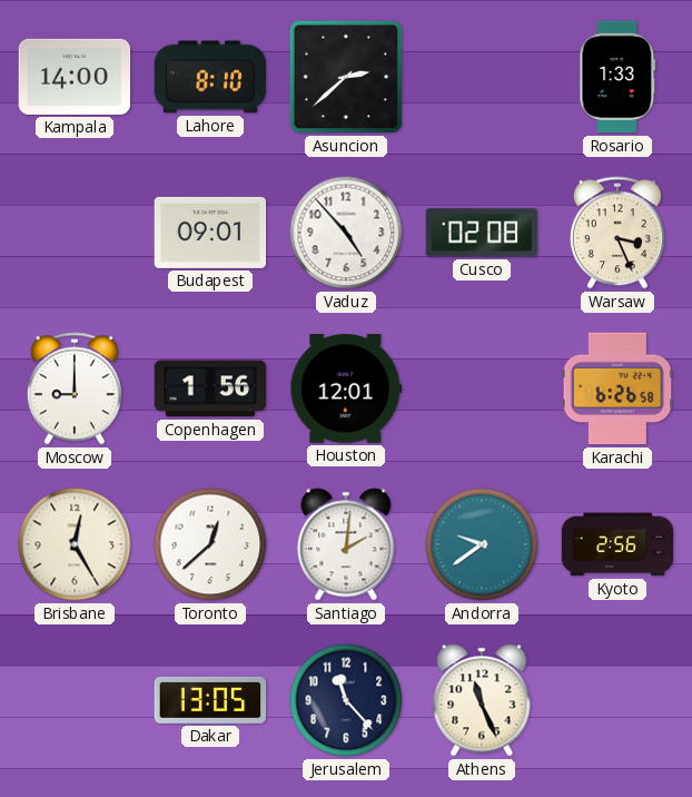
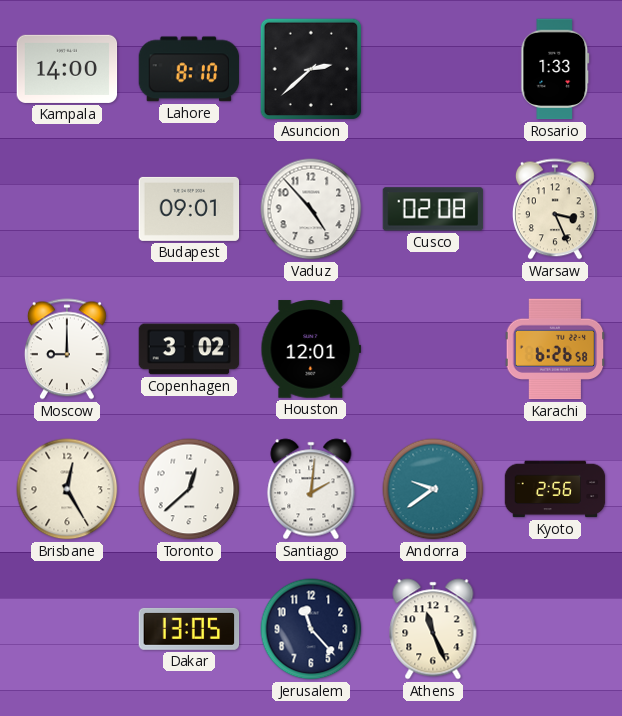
Copenhagen: 1:56 -> 3:02 (189, 349)
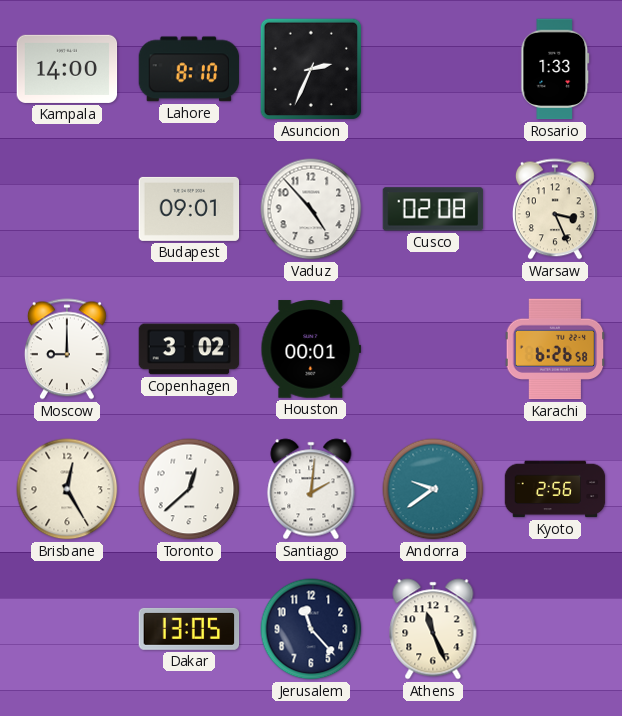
Asuncion: 2:38 -> 2:34 (311, 69)
Houston: 12:01 -> 00:01 (311, 349)
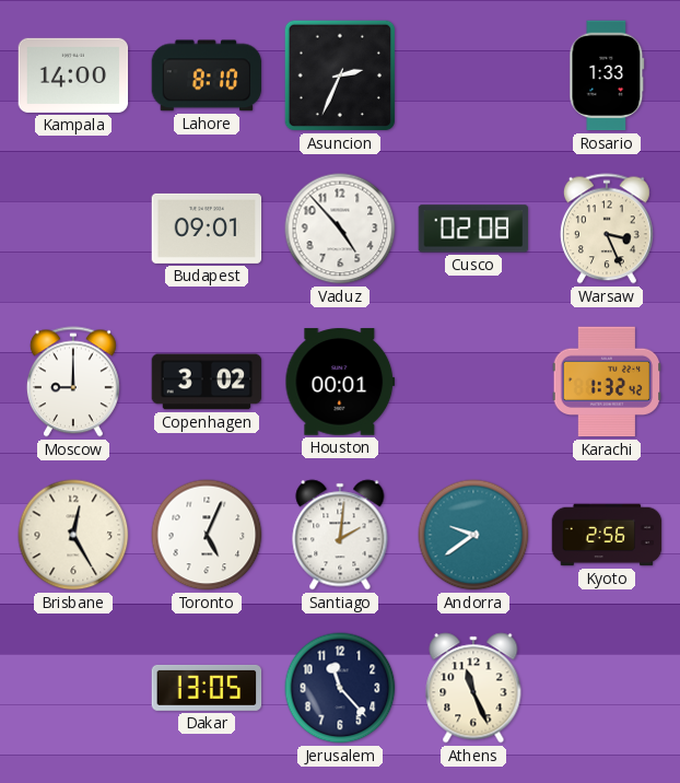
Karachi: 6:26 -> 1:32 (607, 382)
Toronto: 12:38 -> 5:04 (207, 535)
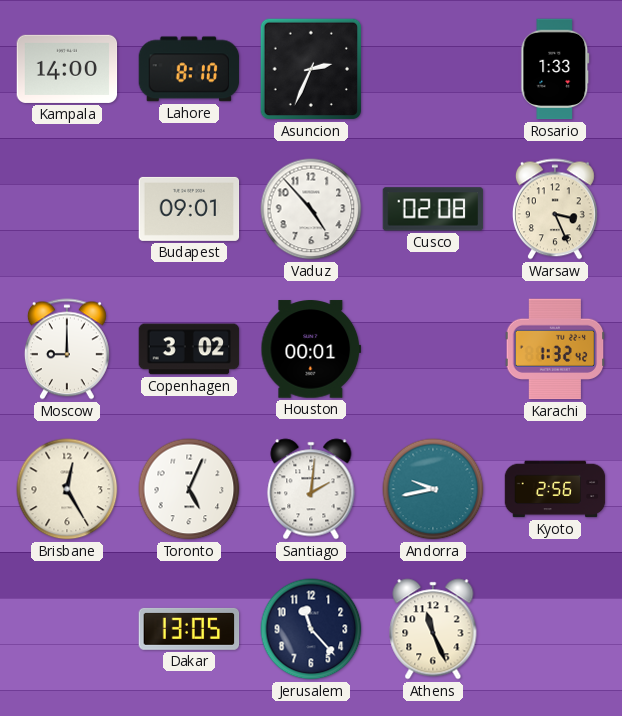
Andorra: 9:39 -> 9:43 (433, 489)
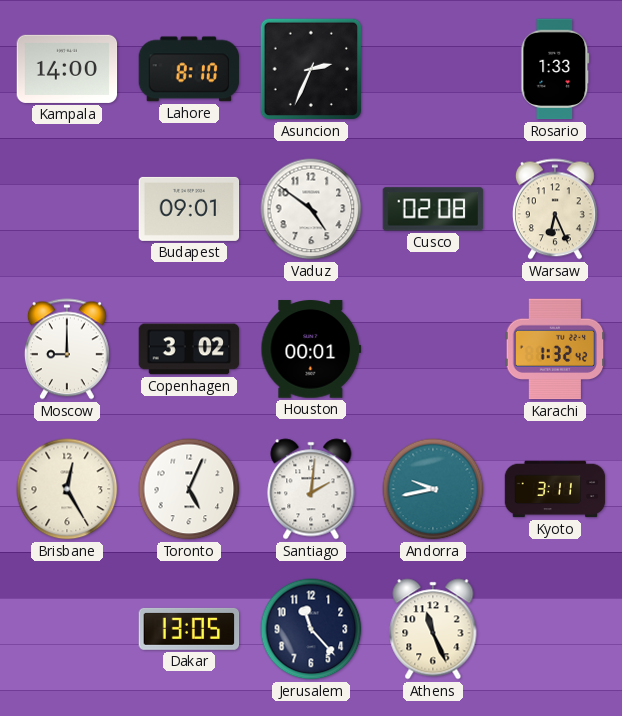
Vaduz: 4:53 -> 4:51 (311, 209)
Warsaw: 3:26 -> 6:26 (555, 209)
Kyoto: 2:56 -> 3:11 (555, 489)
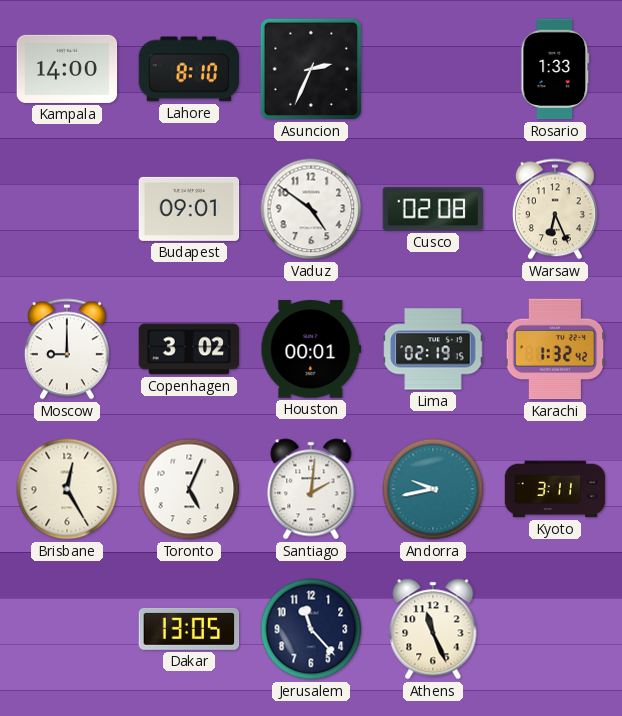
Lima: none -> 02:19 (433, 349)
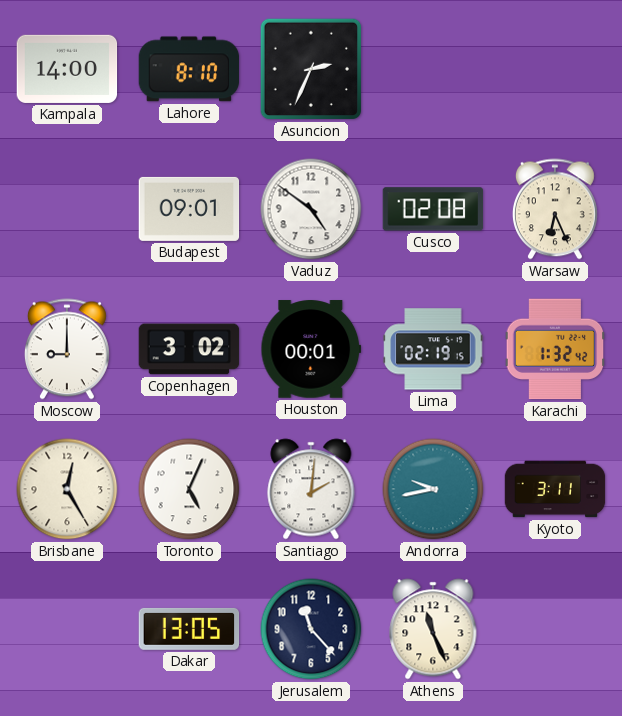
Rosario: 1:33 -> none (555, 69)
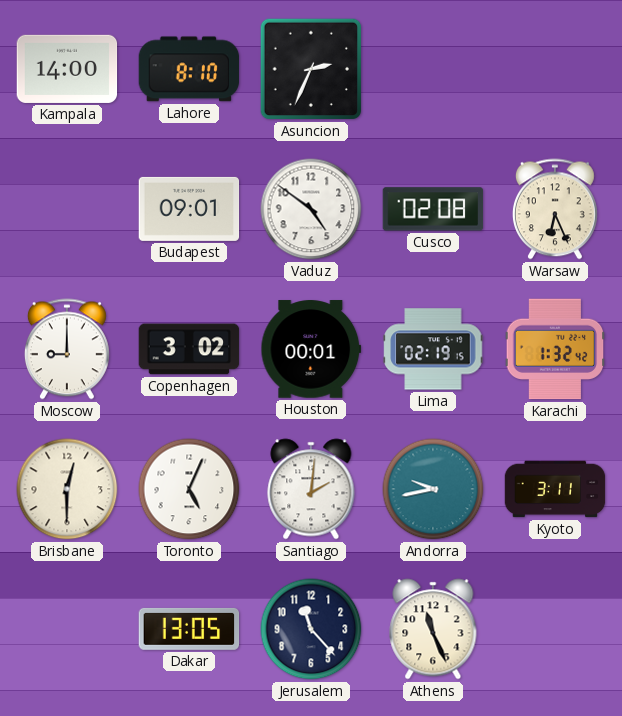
Brisbane: 12:25 -> 12:30 (67, 489)
